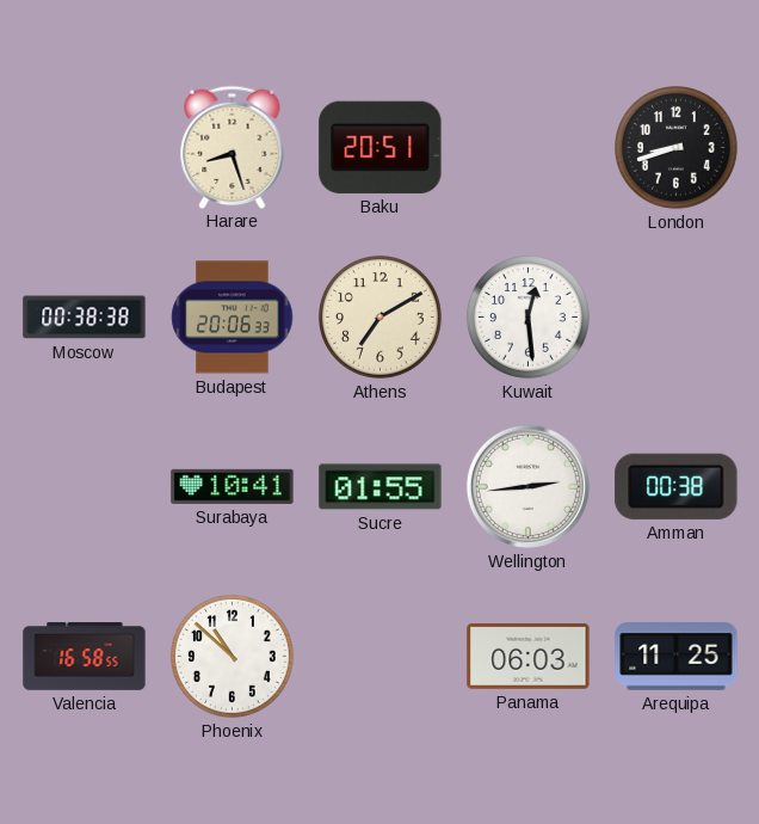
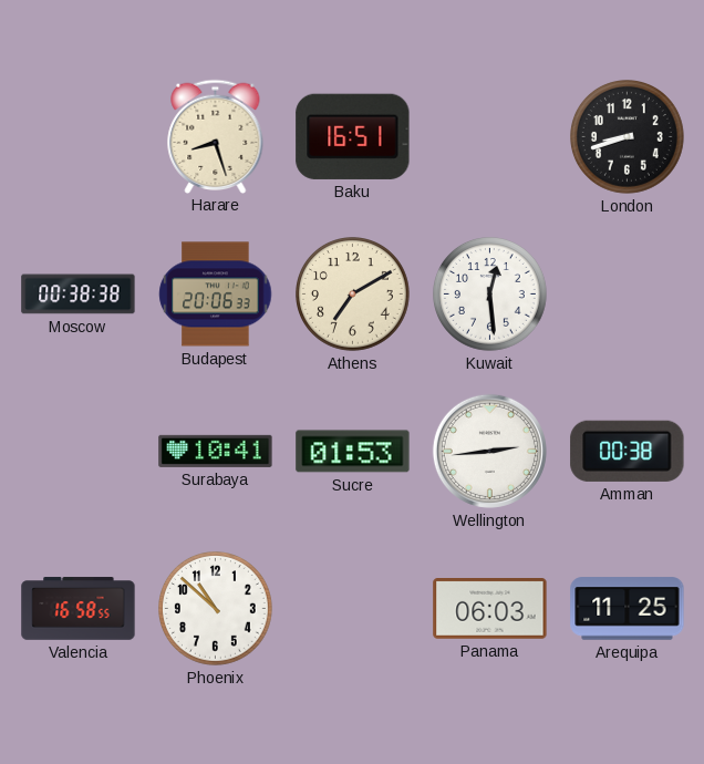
Baku: 20:51 -> 16:51 (353, 136)
Sucre: 01:55 -> 01:53 (353, 452)
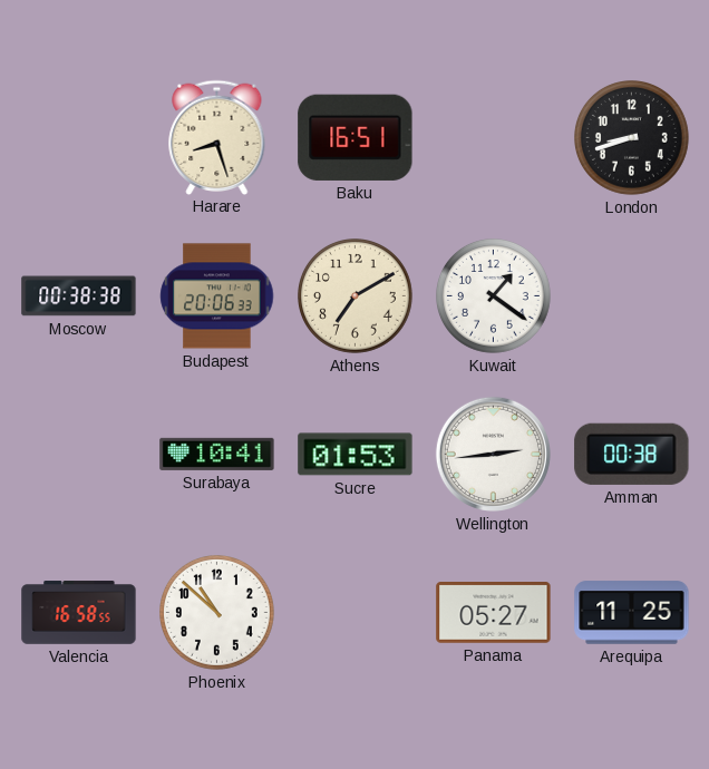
Kuwait: 12:29 -> 1:21 (494, 296)
Panama: 06:03 -> 05:27 (494, 613)
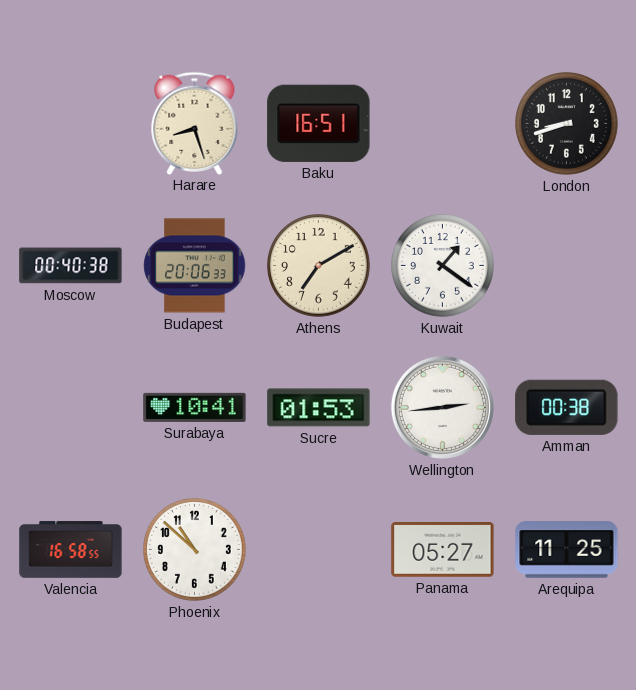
Moscow: 00:38 -> 00:40 (71, 266)
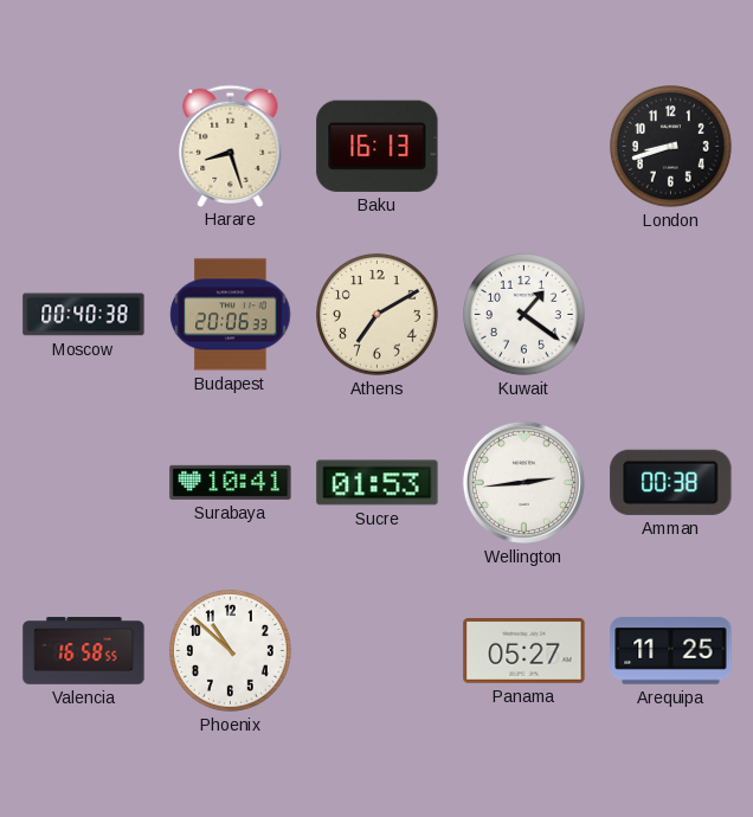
Baku: 16:51 -> 16:13 (378, 146)
